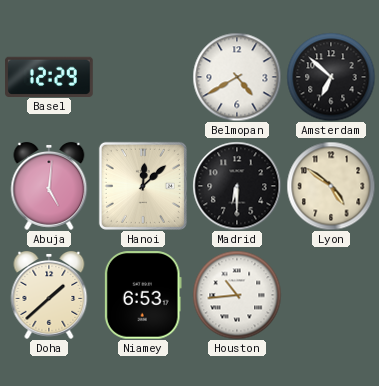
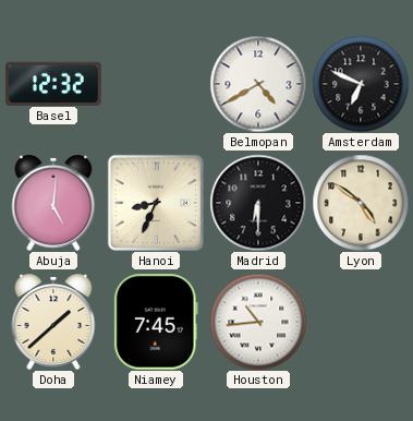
Basel: 12:29 -> 12:32 (53, 83)
Amsterdam: 6:52 -> 6:49 (361, 84)
Hanoi: 12:08 -> 8:34 (156, 203)
Niamey: 6:53 -> 7:45 (156, 322)
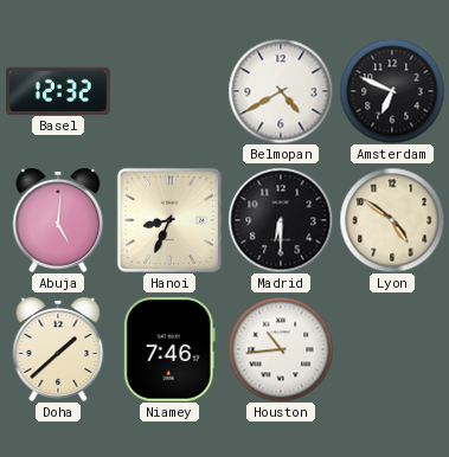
Niamey: 7:45 -> 7:46 (169, 349)
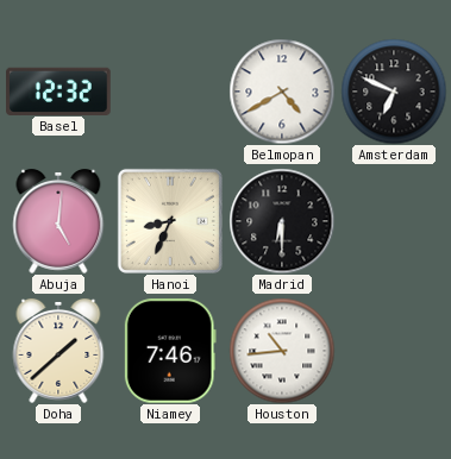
Lyon: 4:51 -> none (392, 220)
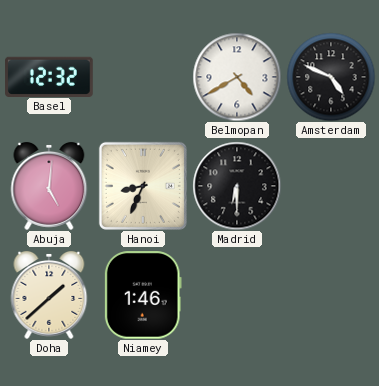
Amsterdam: 6:49 -> 4:49 (331, 77)
Niamey: 7:46 -> 1:46 (143, 295)
Houston: 10:44 -> none (282, 351)
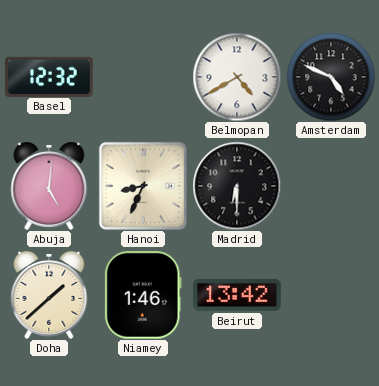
Beirut: none -> 13:42 (237, 295)
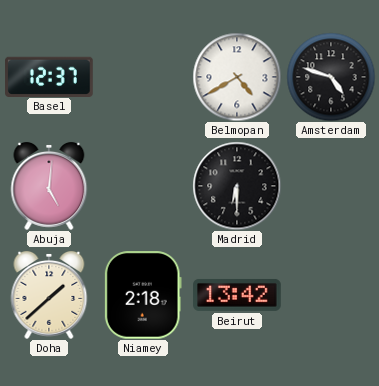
Basel: 12:32 -> 12:37 (49, 76)
Amsterdam: 4:49 -> 4:48 (331, 77)
Hanoi: 8:34 -> none (143, 186)
Niamey: 1:46 -> 2:18 (143, 295)
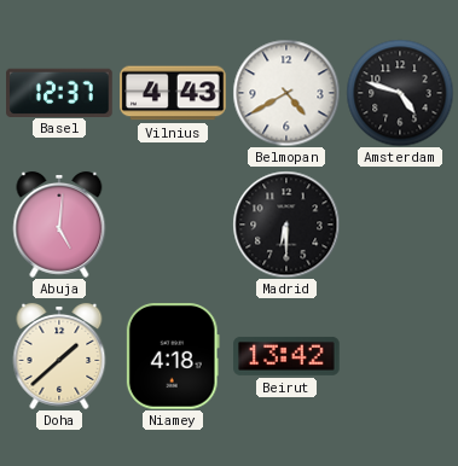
Vilnius: none -> 4:43 (173, 93)
Niamey: 2:18 -> 4:18 (173, 356)
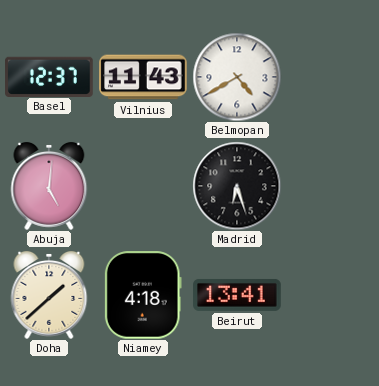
Vilnius: 4:43 -> 11:43 (143, 77)
Amsterdam: 4:48 -> none (400, 93)
Madrid: 6:30 -> 6:27 (237, 186)
Beirut: 13:42 -> 13:41 (237, 295)
